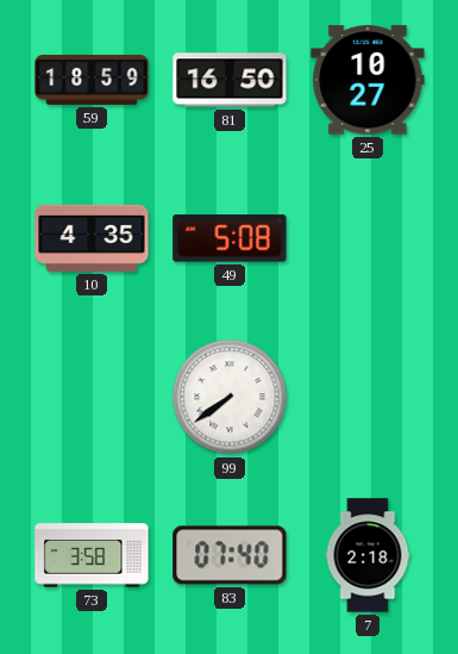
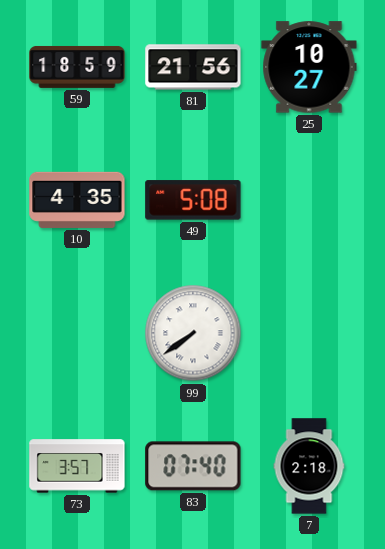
81: 16:50 -> 21:56 (193, 67)
73: 3:58 -> 3:57 (77, 466)
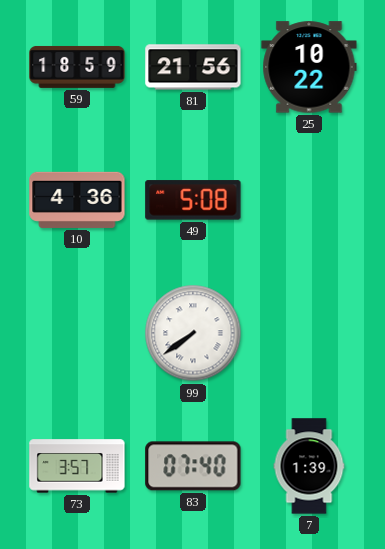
25: 10:27 -> 10:22 (309, 67)
10: 4:35 -> 4:36 (77, 200)
7: 2:18 -> 1:39 (309, 466)
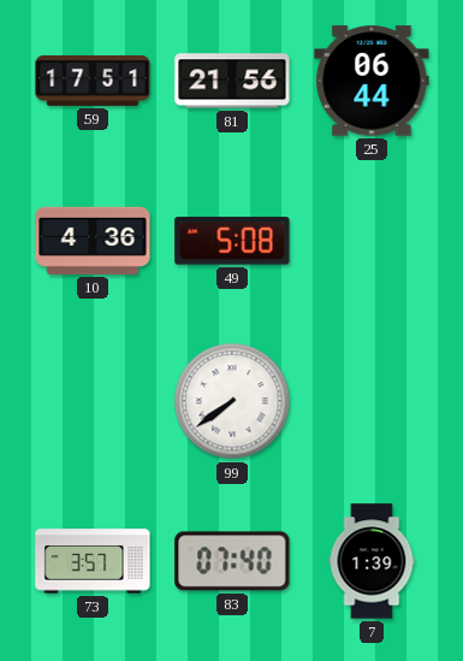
59: 18:59 -> 17:51 (93, 81)
25: 10:22 -> 06:44 (372, 81)
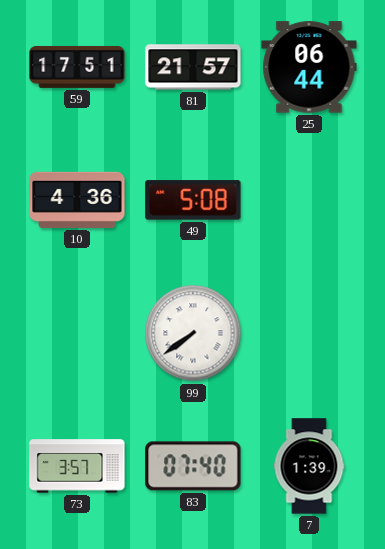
81: 21:56 -> 21:57 (193, 67)
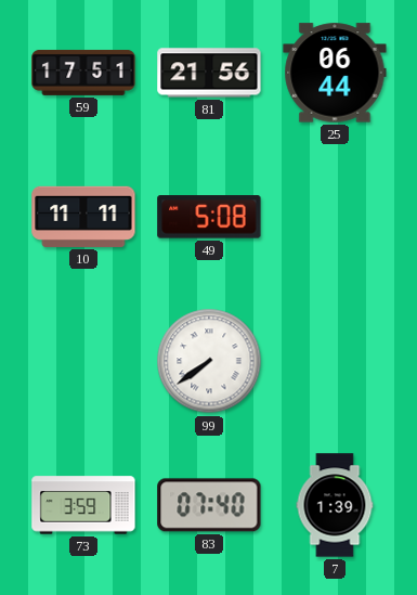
81: 21:57 -> 21:56 (209, 73)
10: 4:36 -> 11:11 (83, 217)
73: 3:57 -> 3:59 (83, 505)
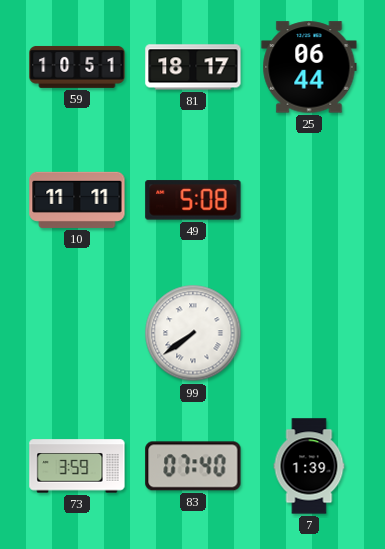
59: 17:51 -> 10:51 (77, 67)
81: 21:56 -> 18:17 (193, 67)
